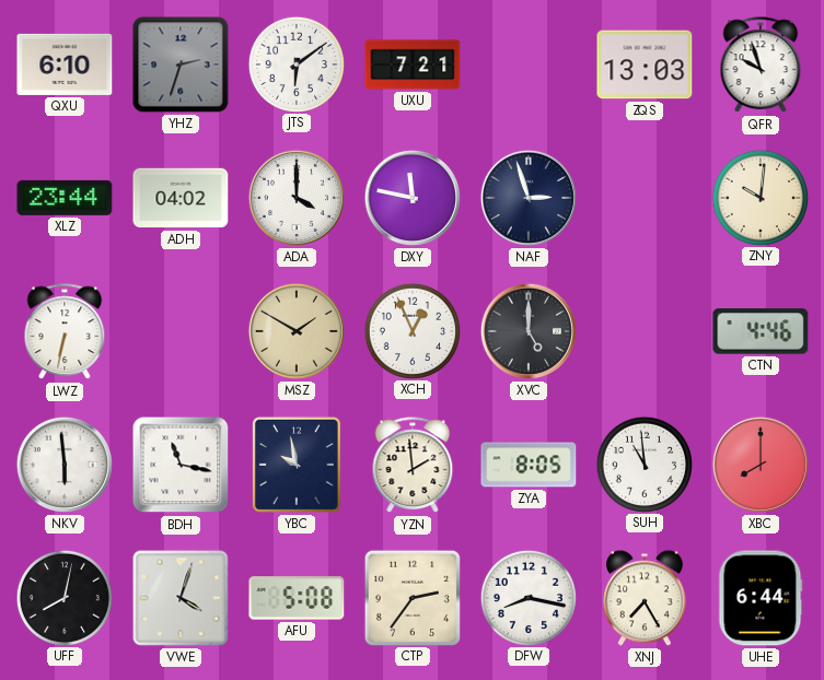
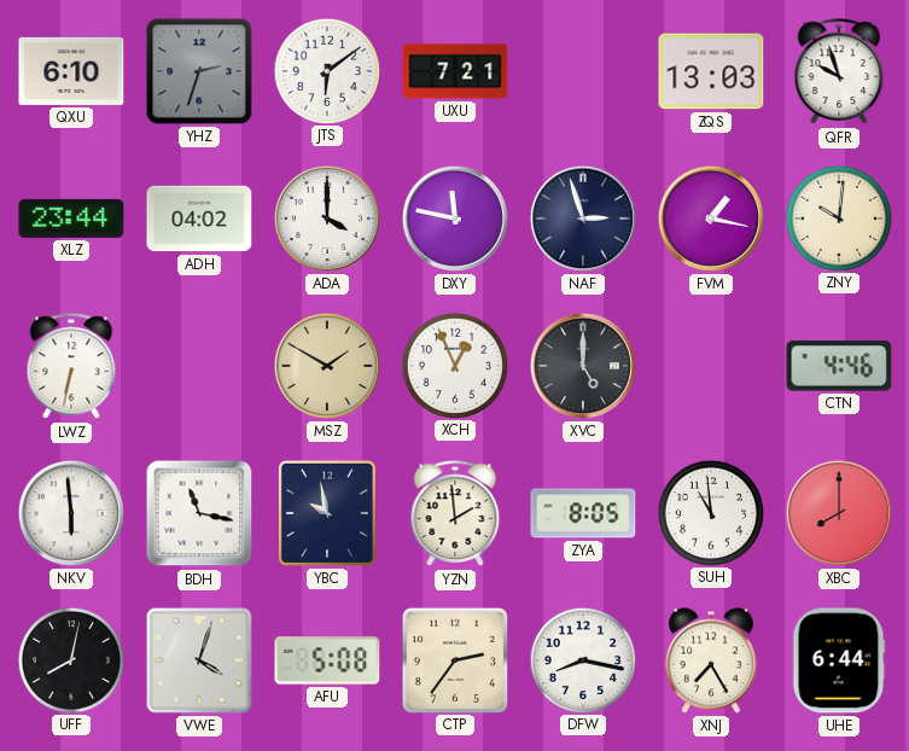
FVM: none -> 1:17 (711, 219)
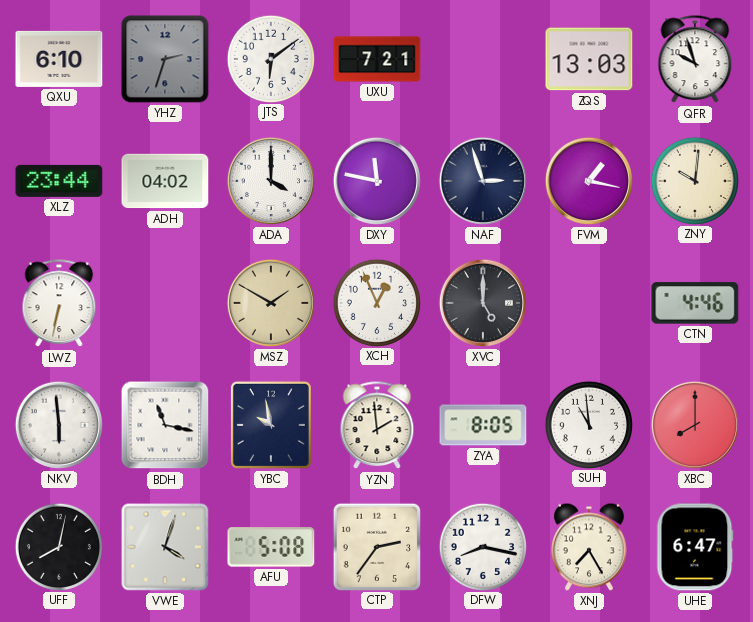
UHE: 6:44 -> 6:47 (695, 547)
